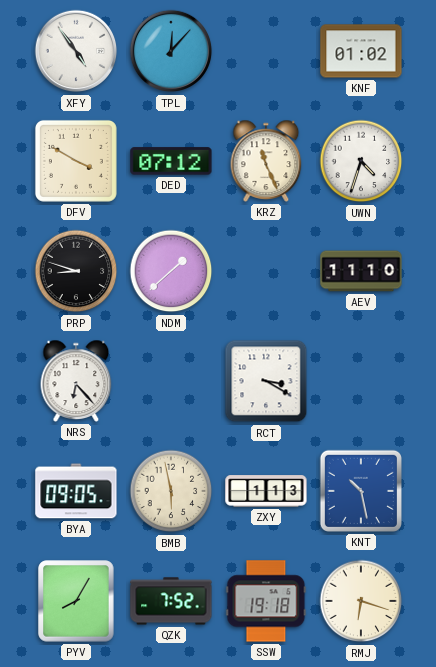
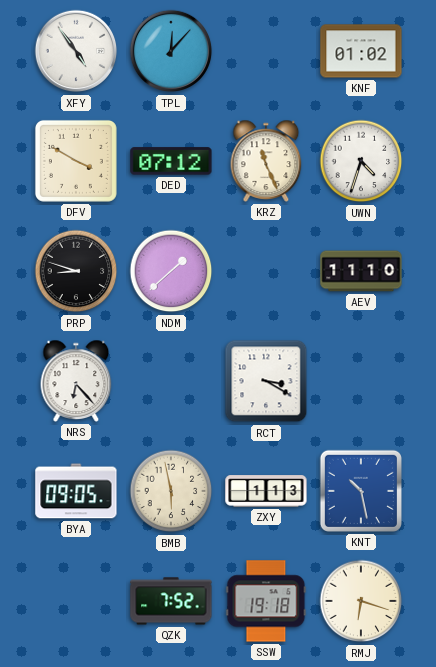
PYV: 8:05 -> none (76, 601)
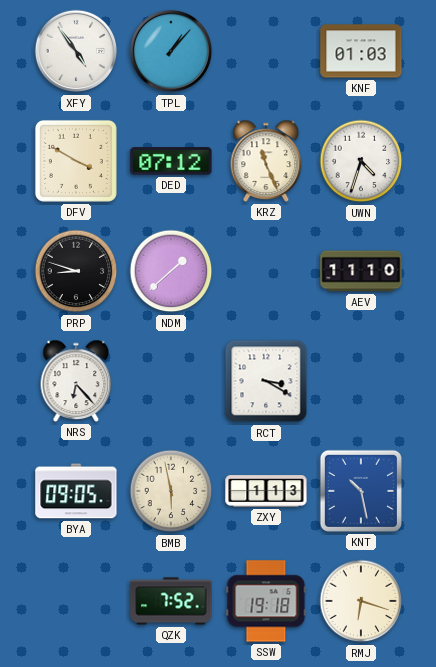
TPL: 12:07 -> 1:07 (171, 51)
KNF: 01:02 -> 01:03 (361, 51)
